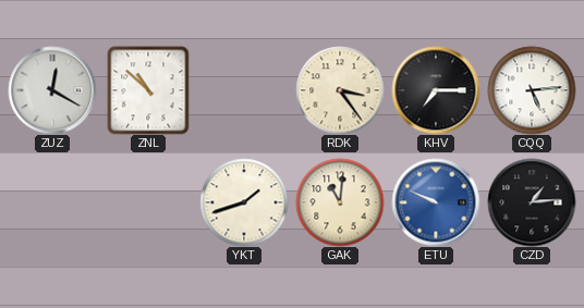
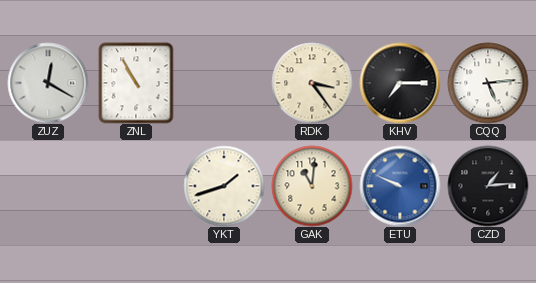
ZNL: 10:52 -> 10:55 (136, 83)
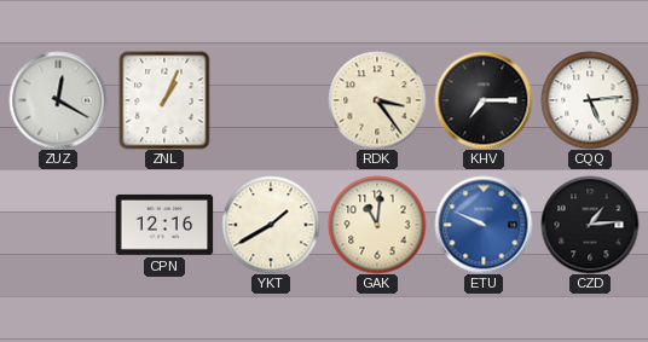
ZNL: 10:55 -> 1:04 (164, 100)
CPN: none -> 12:16 (164, 225)
YKT: 1:42 -> 1:40 (271, 225)
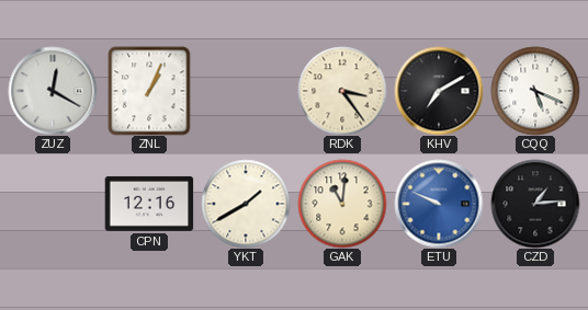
KHV: 7:15 -> 7:10 (439, 91)
CQQ: 5:14 -> 5:19 (535, 91)
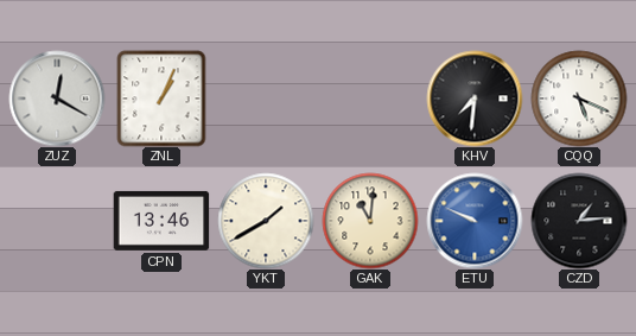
RDK: 3:24 -> none (342, 91)
KHV: 7:10 -> 7:31 (475, 99)
CPN: 12:16 -> 13:46 (161, 221)
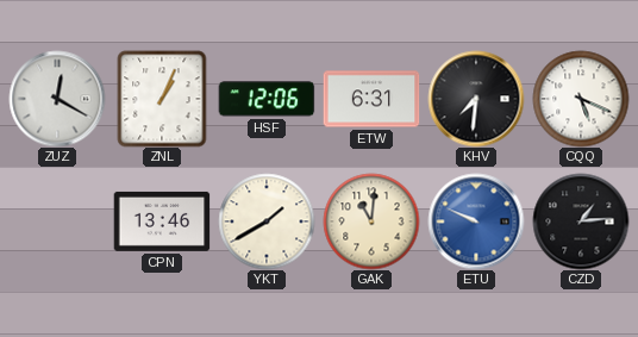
HSF: none -> 12:06 (267, 99)
ETW: none -> 6:31 (371, 99)
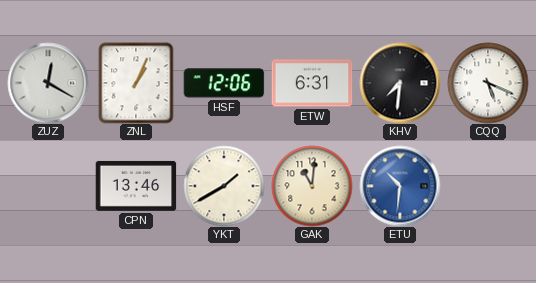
ETU: 9:49 -> 10:31 (400, 186)
CZD: 1:14 -> none (581, 221)
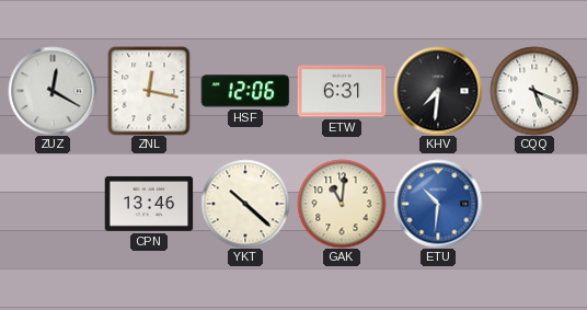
ZNL: 1:04 -> 12:17 (149, 91)
YKT: 1:40 -> 10:22 (245, 204)
